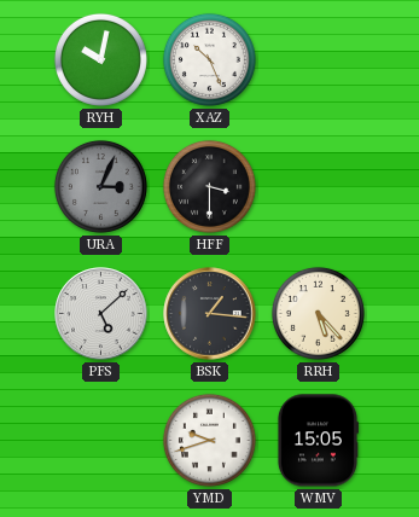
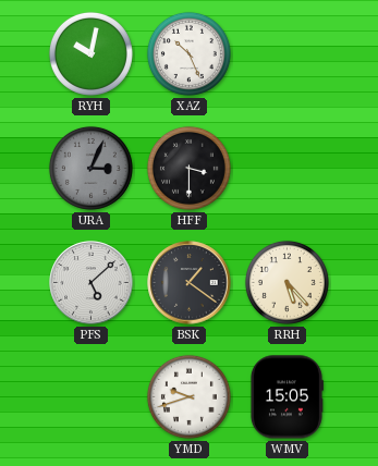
BSK: 1:16 -> 1:21 (190, 283)
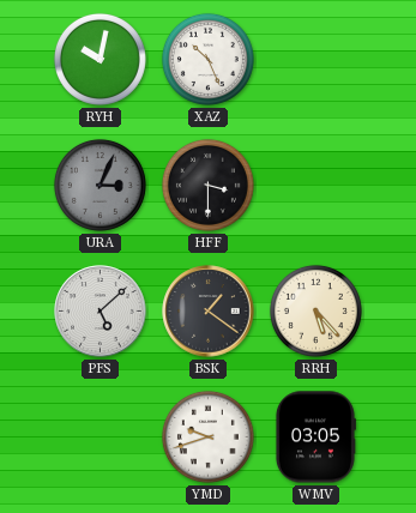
WMV: 15:05 -> 03:05 (315, 437)
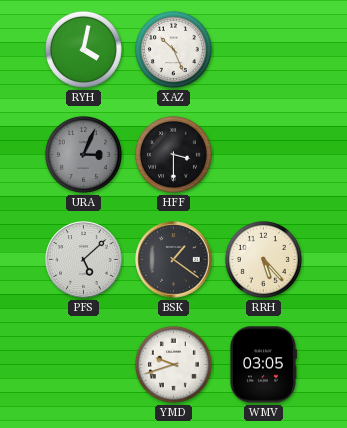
RYH: 10:02 -> 4:02 (83, 49)
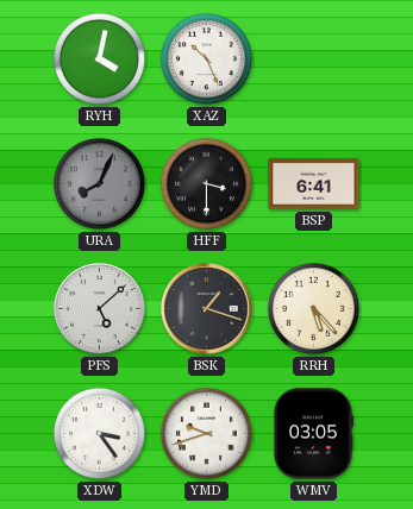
URA: 3:04 -> 8:04 (99, 183)
BSP: none -> 6:41 (314, 184)
BSK: 1:21 -> 1:18 (207, 309)
XDW: none -> 3:24 (99, 433)
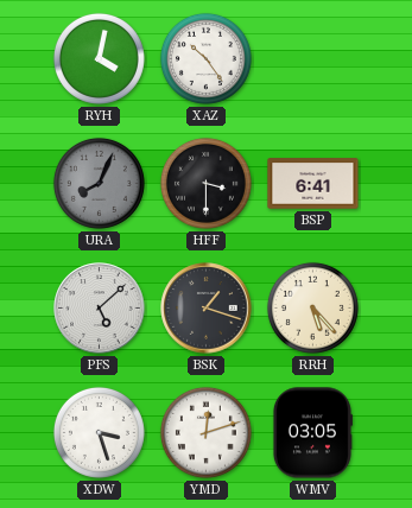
XAZ: 10:26 -> 10:24 (205, 58)
XDW: 3:24 -> 3:27 (99, 432)
YMD: 9:42 -> 12:12 (205, 432)
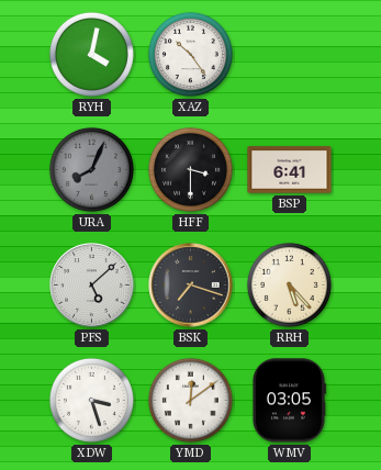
BSK: 1:18 -> 7:18 (191, 286)
YMD: 12:12 -> 12:09 (190, 400)
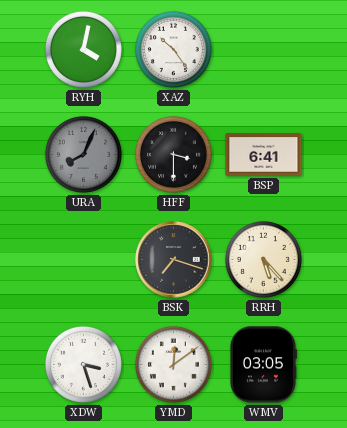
PFS: 5:08 -> none (92, 286)
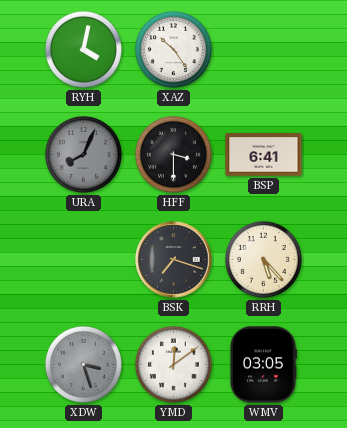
XDW dial: white -> grey (83, 364)
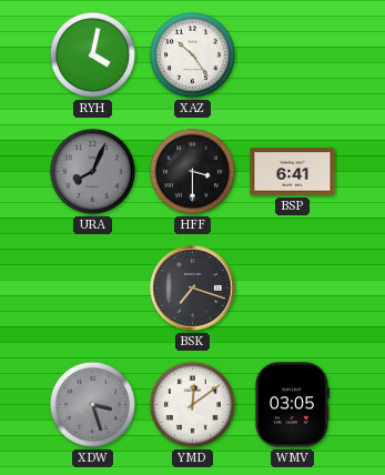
RRH: 5:23 -> none (263, 259)
